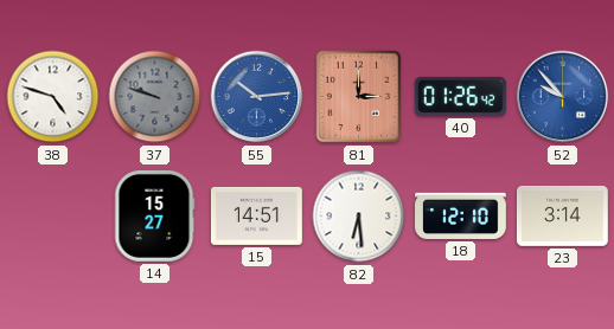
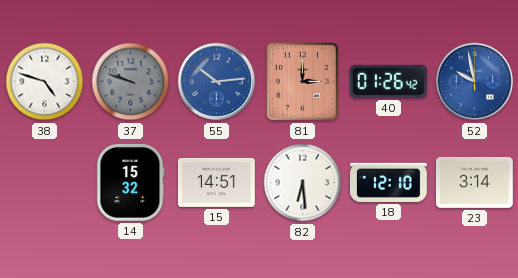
52: 9:53 -> 9:58 (475, 82)
14: 15:27 -> 15:32 (131, 182)
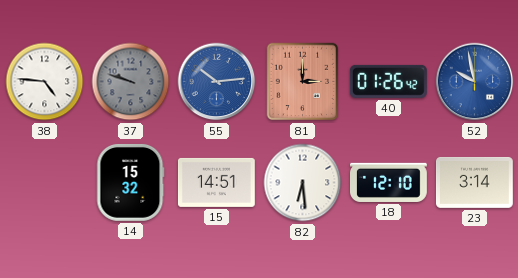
38: 4:48 -> 4:46 (45, 82)
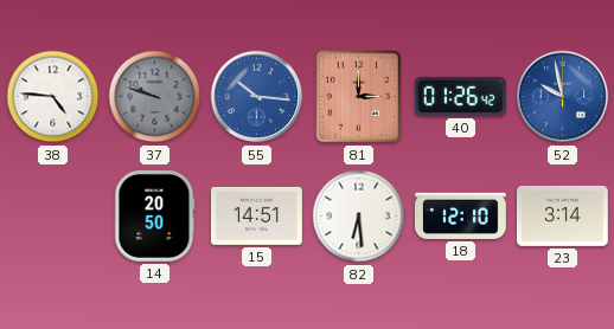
55: 10:14 -> 10:16 (257, 97)
14: 15:32 -> 20:50 (155, 215)
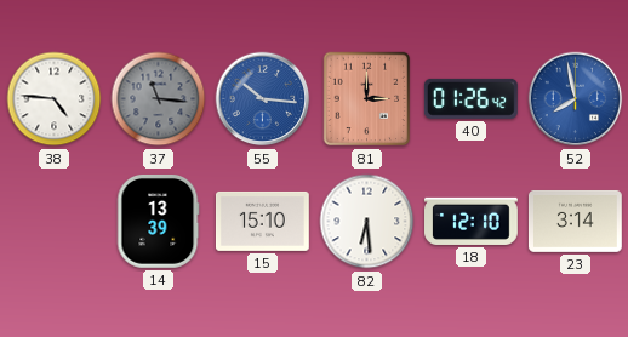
37: 9:48 -> 11:16 (159, 99)
52: 9:58 -> 7:58 (576, 99)
14: 20:50 -> 13:39 (159, 221)
15: 14:51 -> 15:10 (262, 221)
